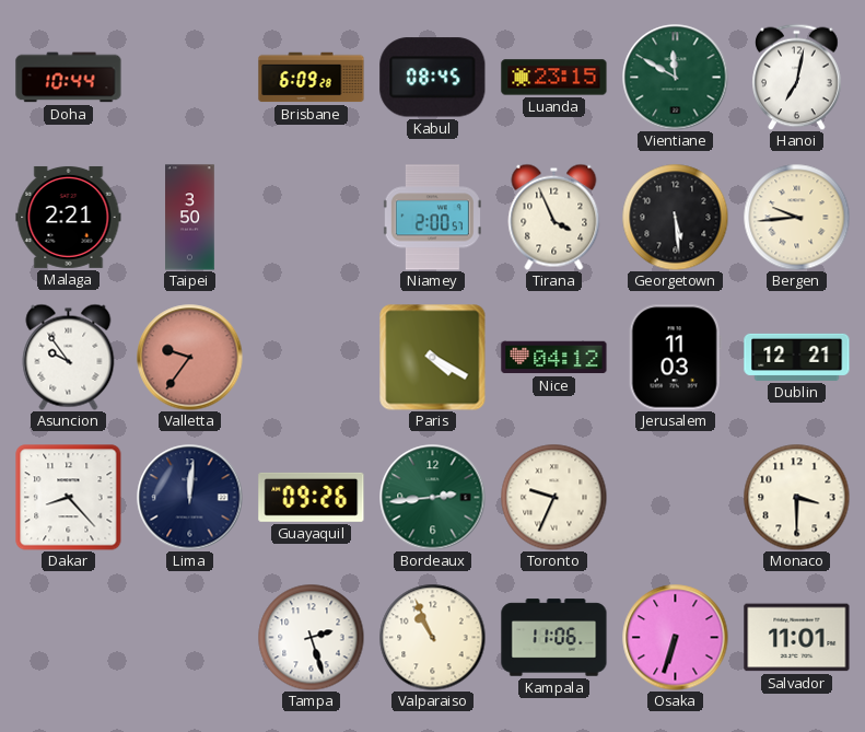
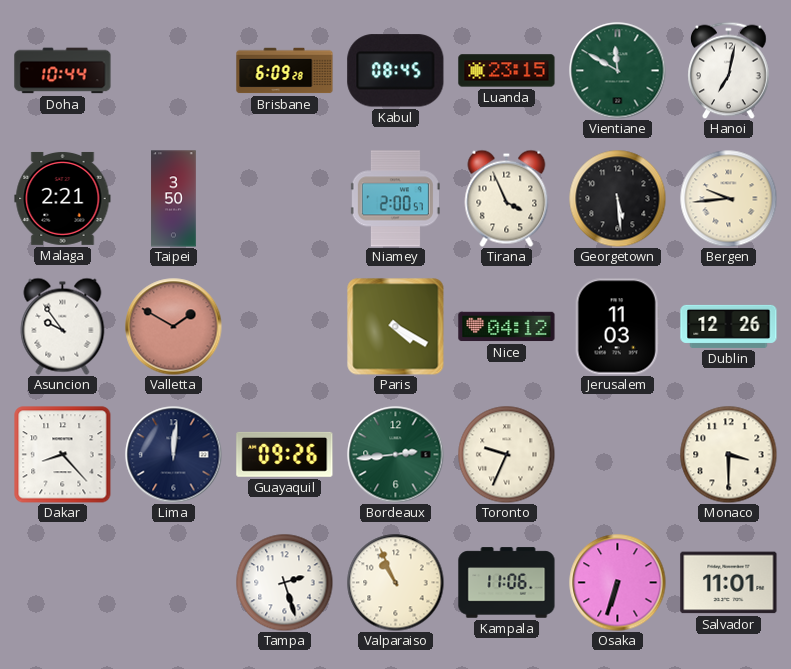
Valletta: 9:36 -> 1:50 (174, 327)
Dublin: 12:21 -> 12:26 (729, 326)
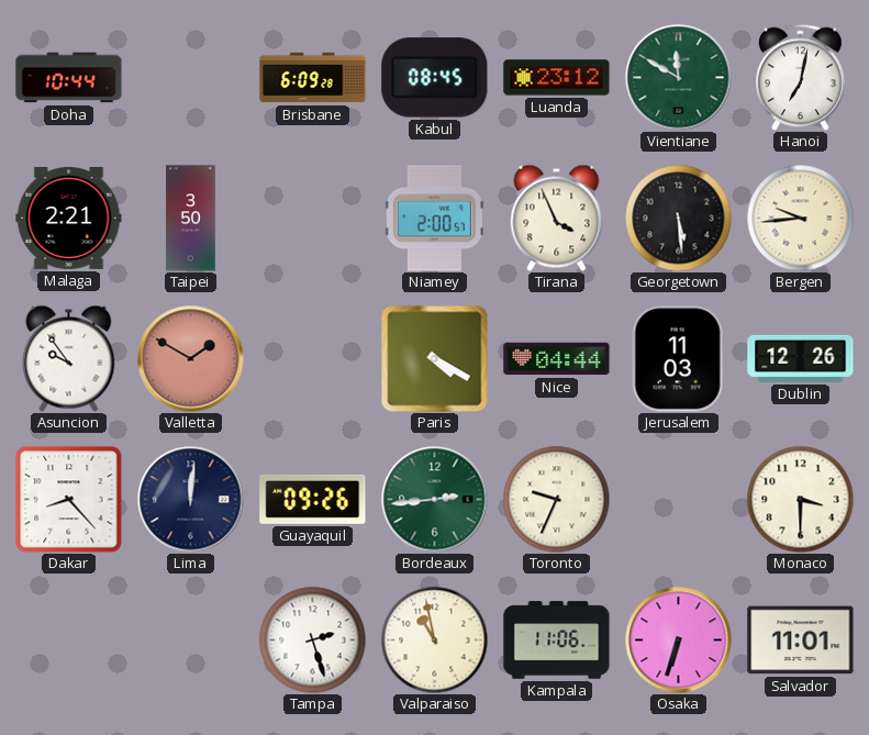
Luanda: 23:15 -> 23:12 (557, 78)
Nice: 04:12 -> 04:44 (557, 359)
Valparaiso: 10:56 -> 10:58 (434, 639)
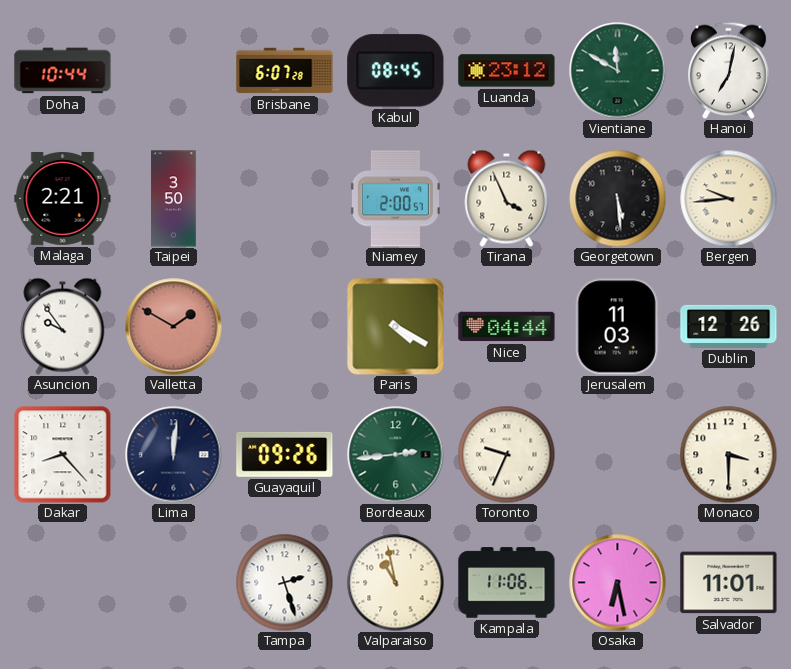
Brisbane: 6:09 -> 6:07 (285, 71)
Osaka: 6:33 -> 6:28 (618, 583)
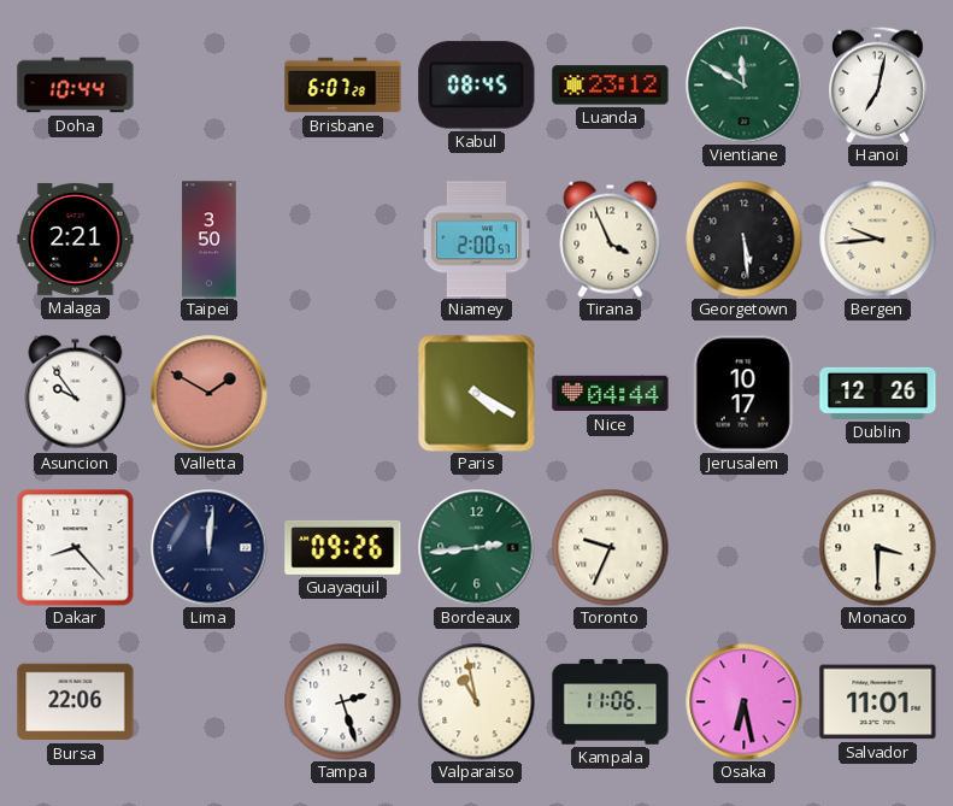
Jerusalem: 11:03 -> 10:17 (743, 394)
Bursa: none -> 22:06 (76, 702)
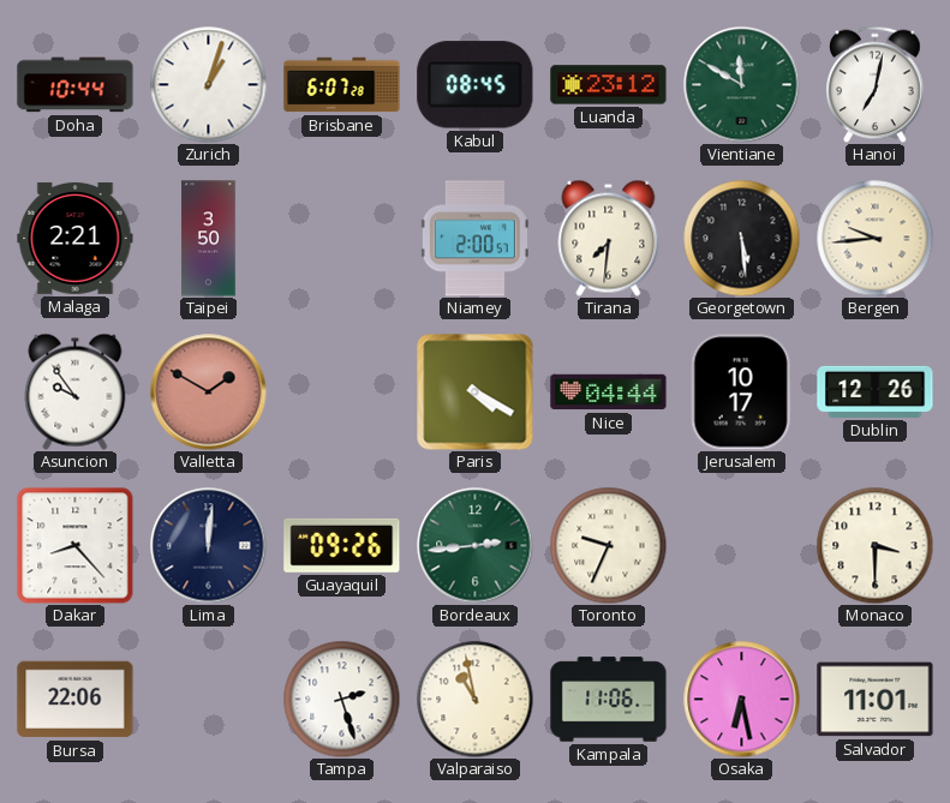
Zurich: none -> 1:03 (208, 84)
Tirana: 3:56 -> 7:31 (609, 238)
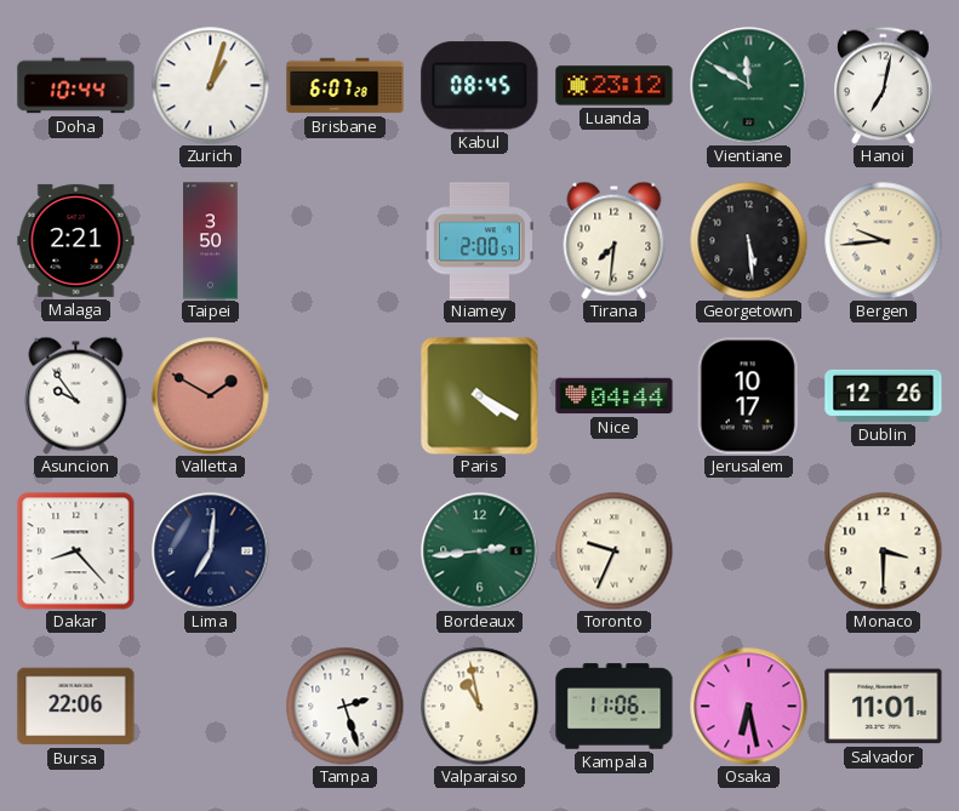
Lima: 12:01 -> 7:01 (211, 552)
Guayaquil: 09:26 -> none (342, 545)
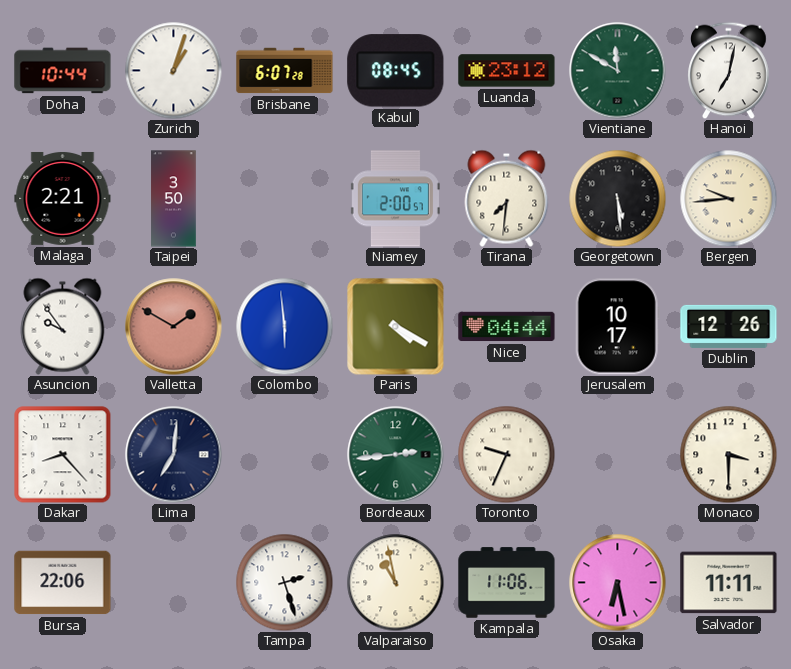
Colombo: none -> 5:59 (284, 326)
Salvador: 11:01 -> 11:11 (729, 583)
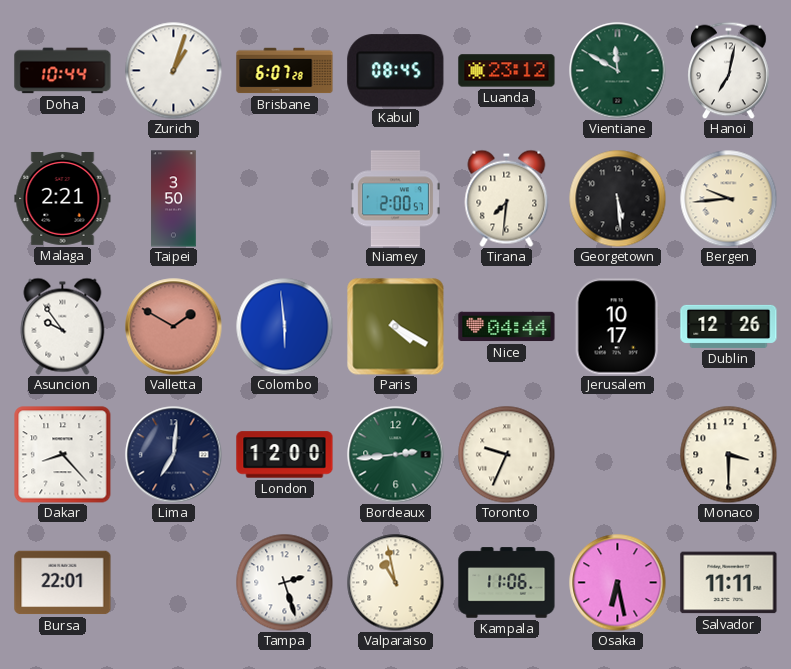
London: none -> 12:00 (285, 455)
Bursa: 22:06 -> 22:01 (63, 583)
